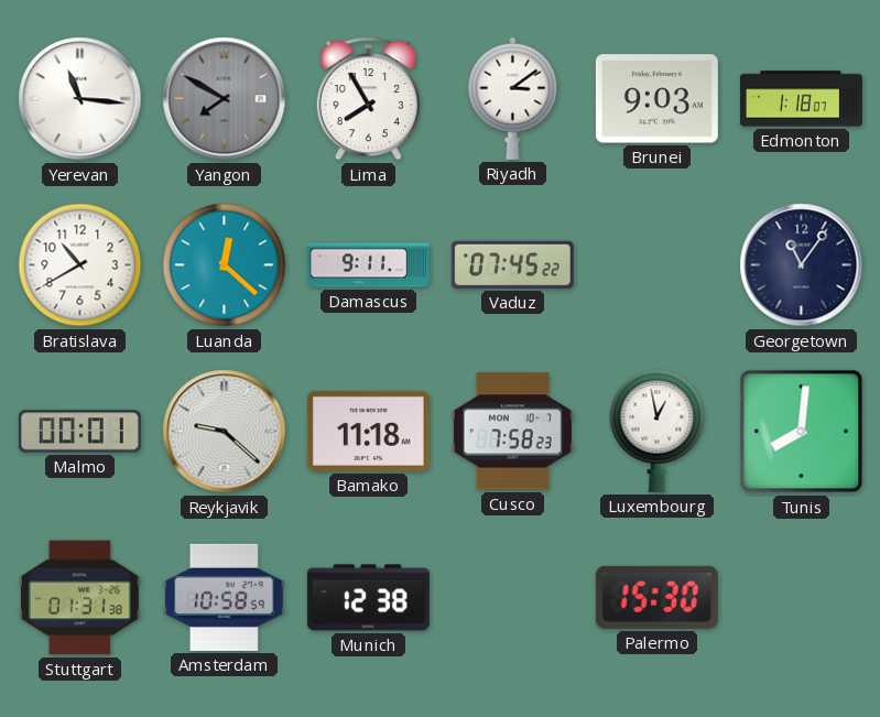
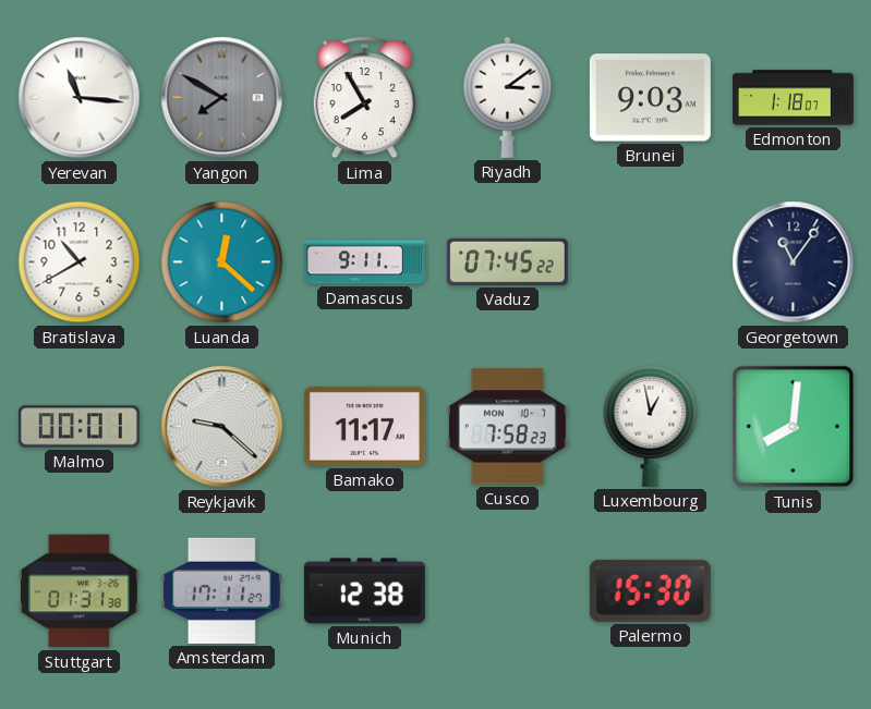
Bamako: 11:18 -> 11:17 (364, 426)
Amsterdam: 10:58 -> 17:11 (221, 590)
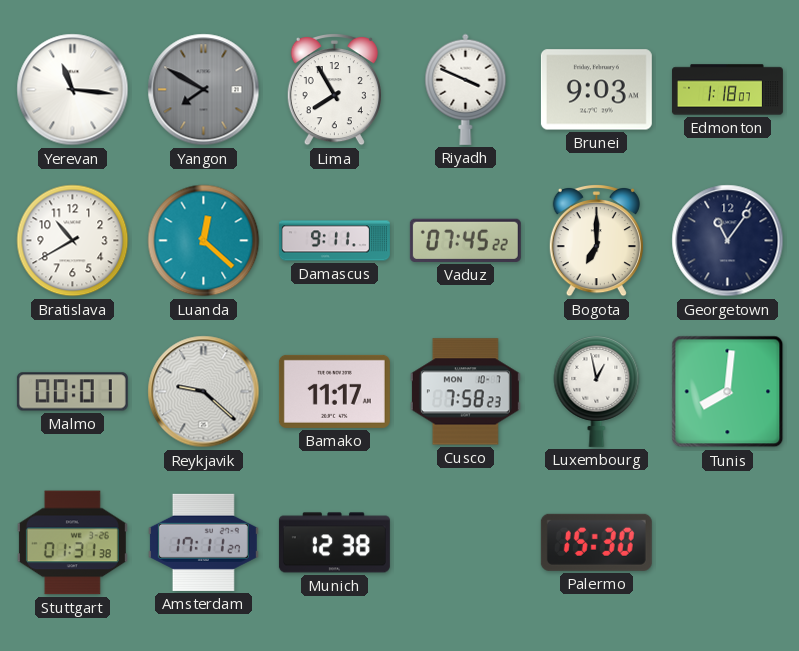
Riyadh: 3:09 -> 3:49 (466, 89)
Bogota: none -> 7:00 (596, 241)
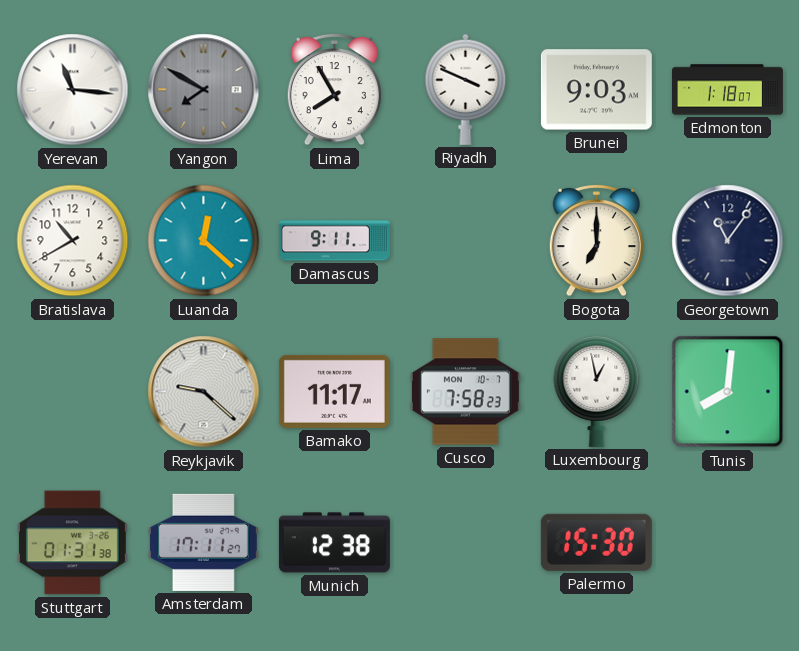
Vaduz: 07:45 -> none (465, 240)
Malmo: 00:01 -> none (72, 392)
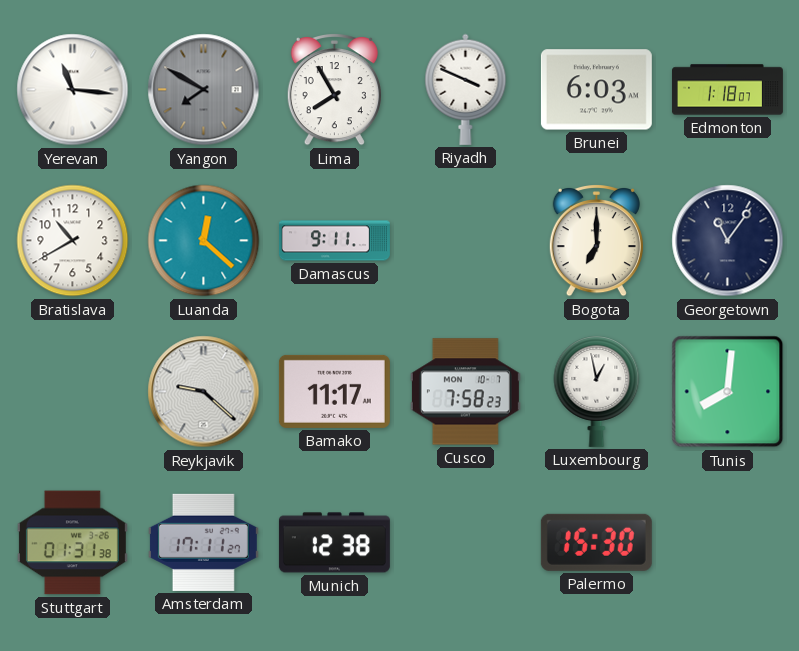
Brunei: 9:03 -> 6:03 (596, 90)
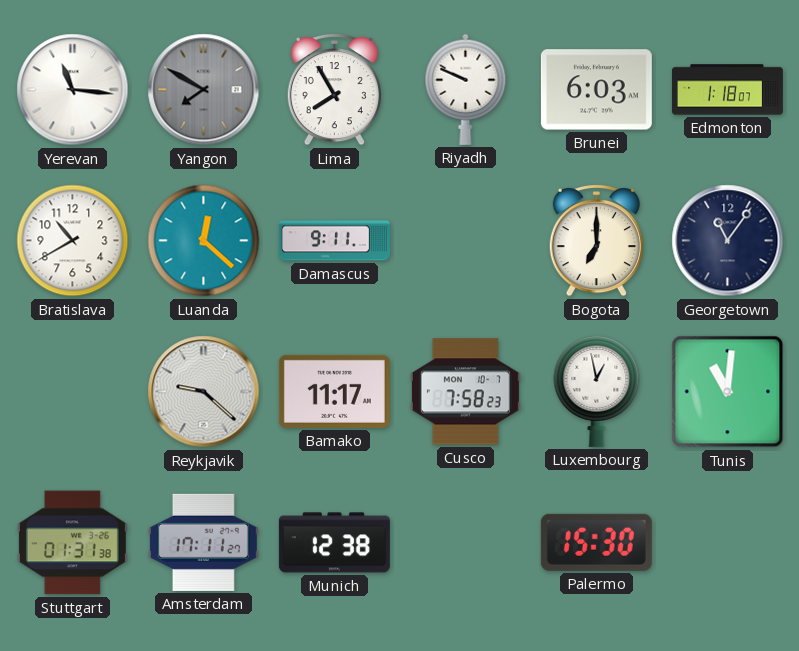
Riyadh: 3:49 -> 9:49 (466, 89)
Tunis: 8:01 -> 11:01 (728, 392)
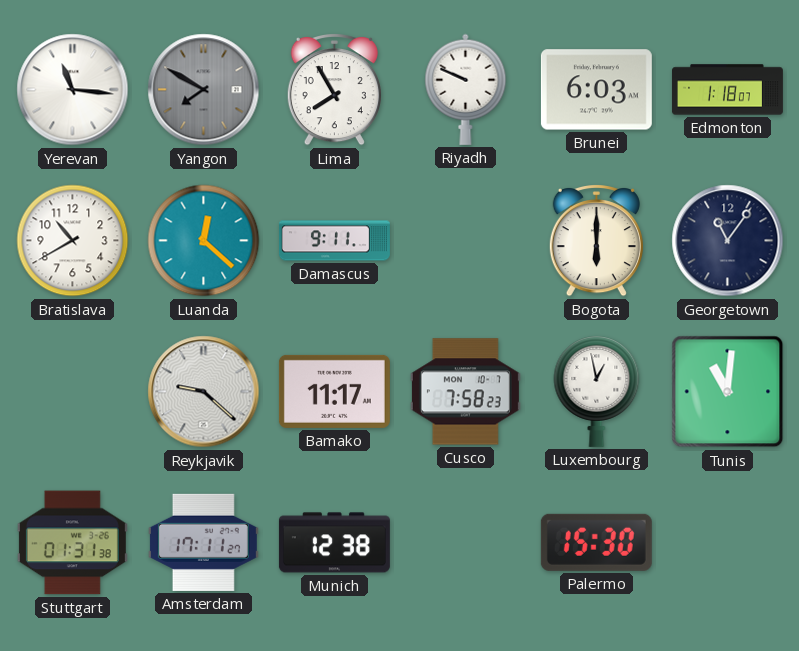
Bogota: 7:00 -> 6:00 (596, 241)
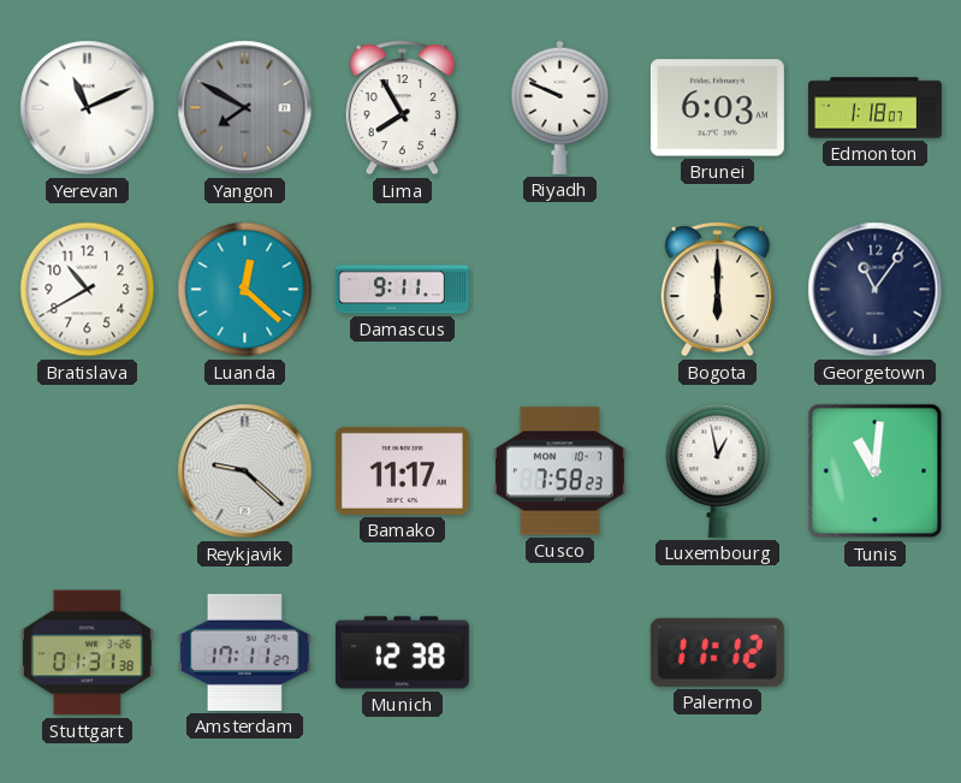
Yerevan: 11:16 -> 11:11 (88, 108)
Palermo: 15:30 -> 11:12 (717, 652)
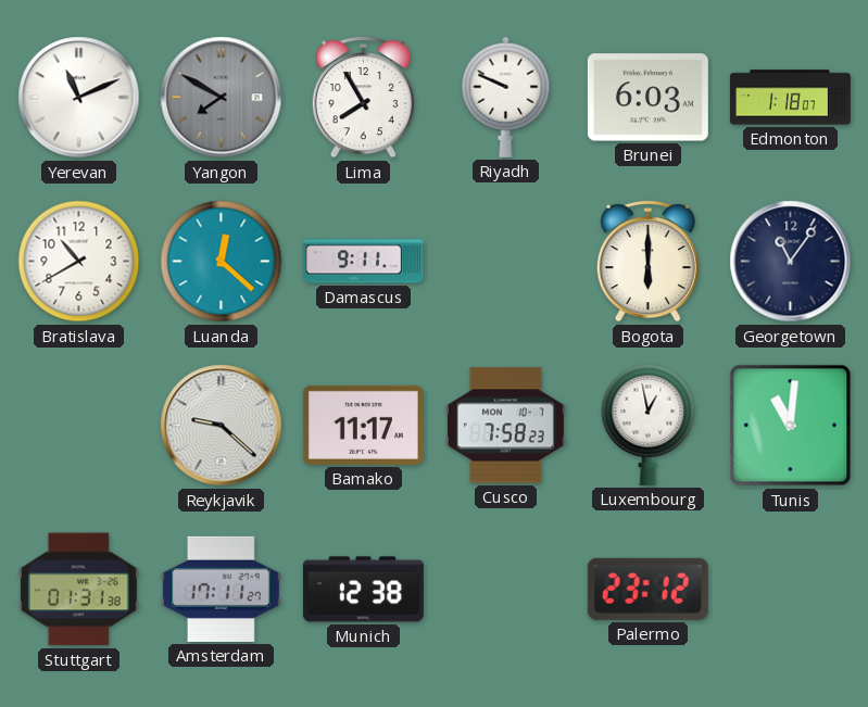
Palermo: 11:12 -> 23:12 (647, 589)
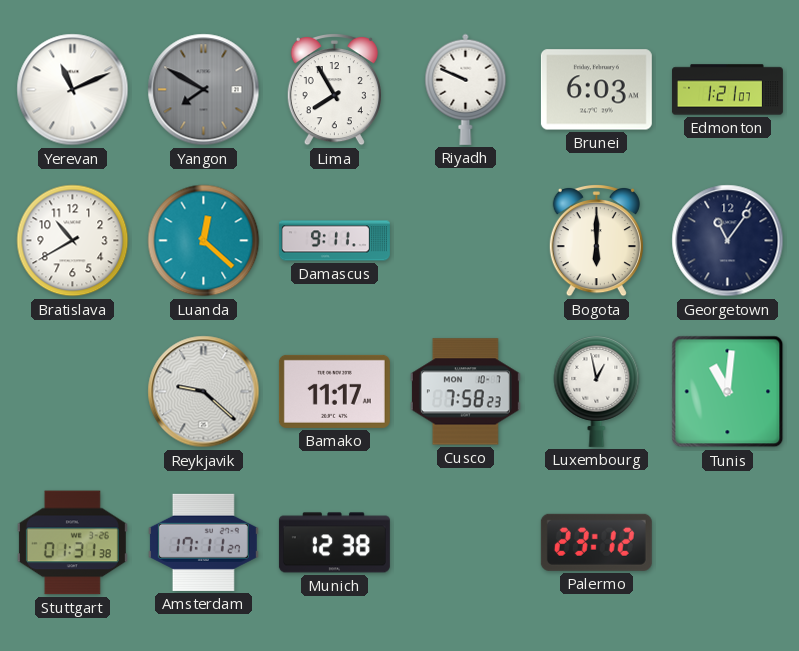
Edmonton: 1:18 -> 1:21 (727, 90)
